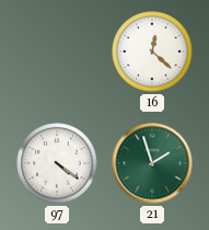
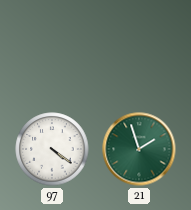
16: 12:22 -> none (152, 51)
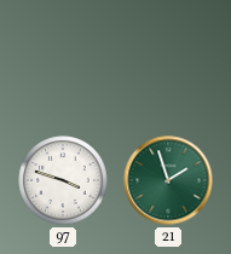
97: 4:21 -> 3:48 (63, 180)
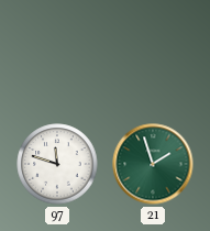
97: 3:48 -> 11:48 (57, 164)
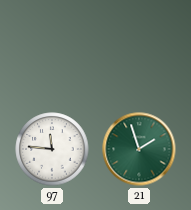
97: 11:48 -> 11:46 (52, 149)
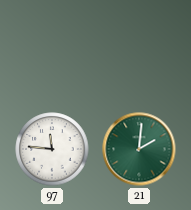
21: 1:57 -> 2:01 (139, 149)
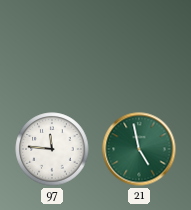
21: 2:01 -> 4:58 (139, 149)
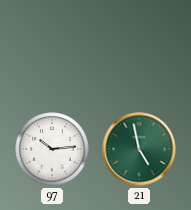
97: 11:46 -> 10:14 (52, 149)
